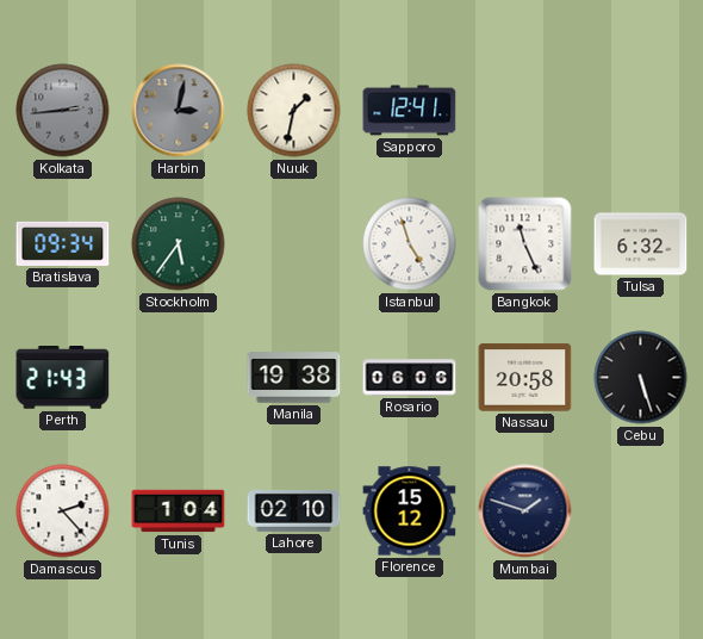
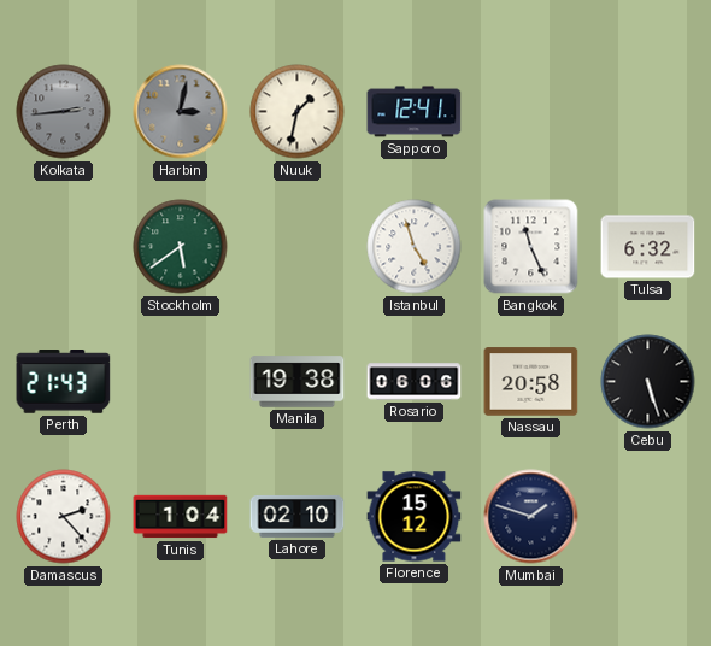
Bratislava: 09:34 -> none (63, 243)
Stockholm: 5:36 -> 5:39 (181, 247)
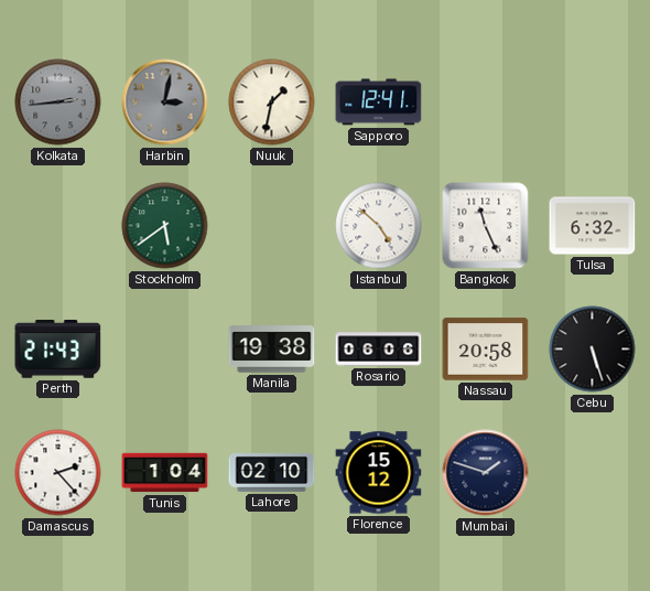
Istanbul: 4:57 -> 4:52 (379, 226)
